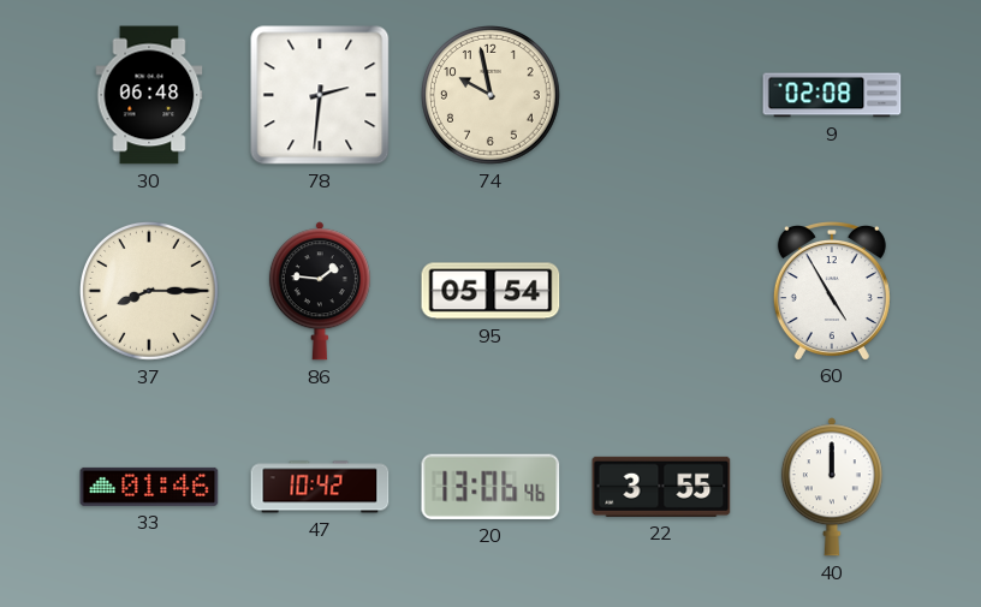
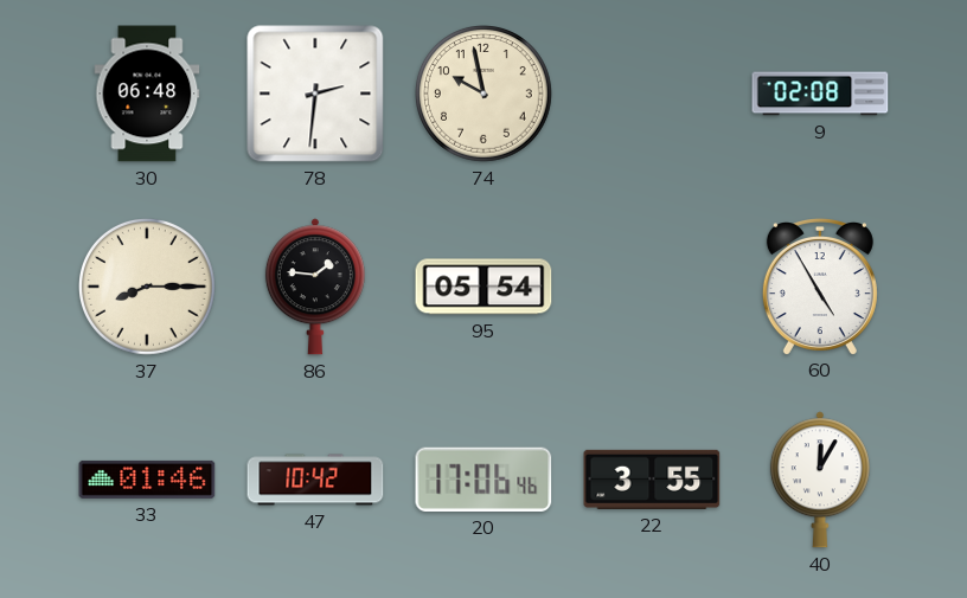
20: 13:06 -> 17:06 (483, 480)
40: 12:00 -> 12:05 (820, 480)
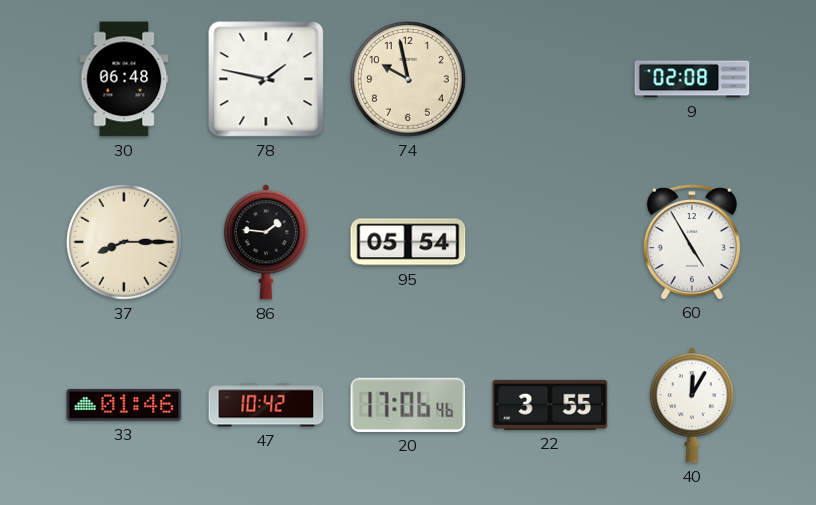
78: 2:31 -> 1:47 (266, 79)
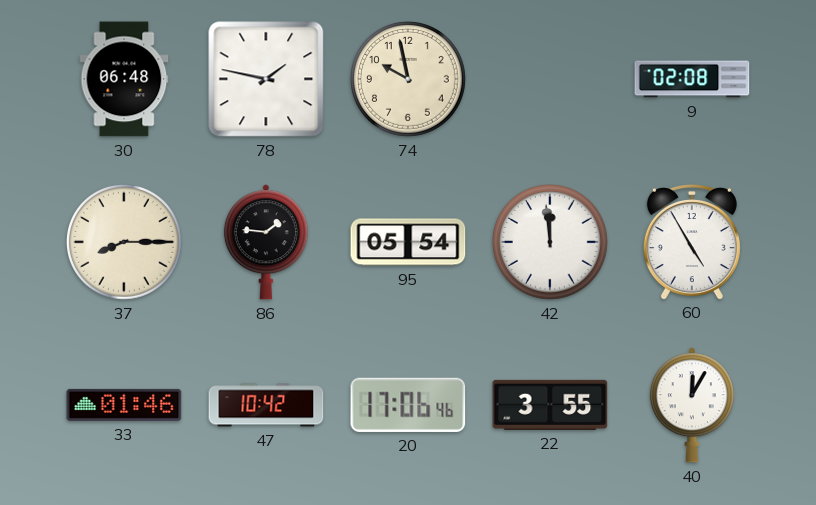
42: none -> 11:59 (551, 243)
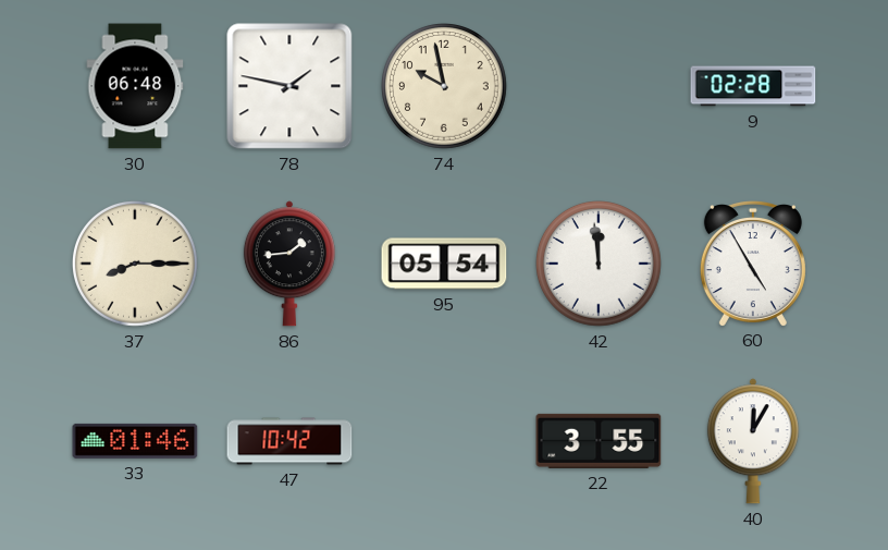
9: 02:08 -> 02:28 (753, 86)
86: 1:46 -> 1:44 (289, 264)
20: 17:06 -> none (408, 405)
